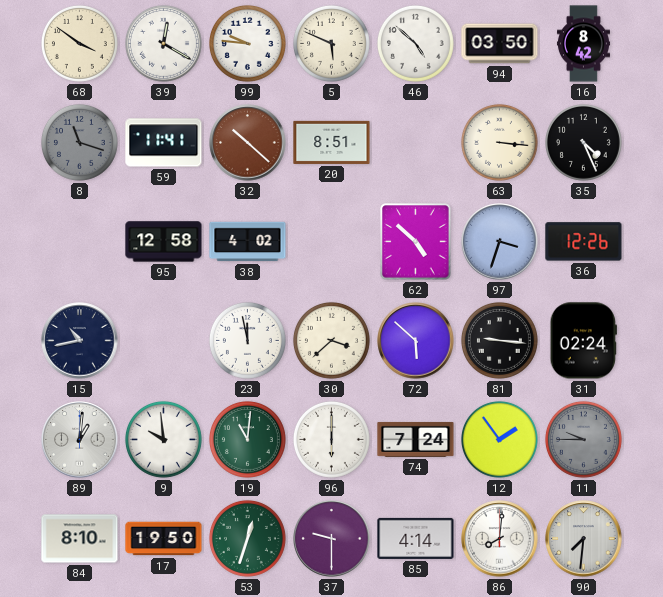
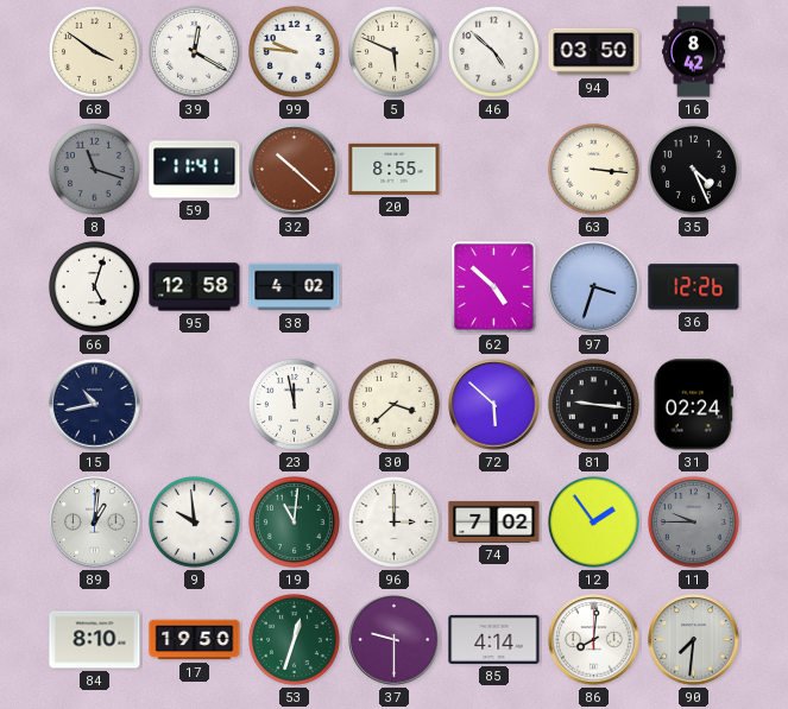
20: 8:51 -> 8:55 (395, 169)
66: none -> 5:03 (94, 286)
96: 6:00 -> 3:00 (393, 521)
74: 7:24 -> 7:02 (494, 521)
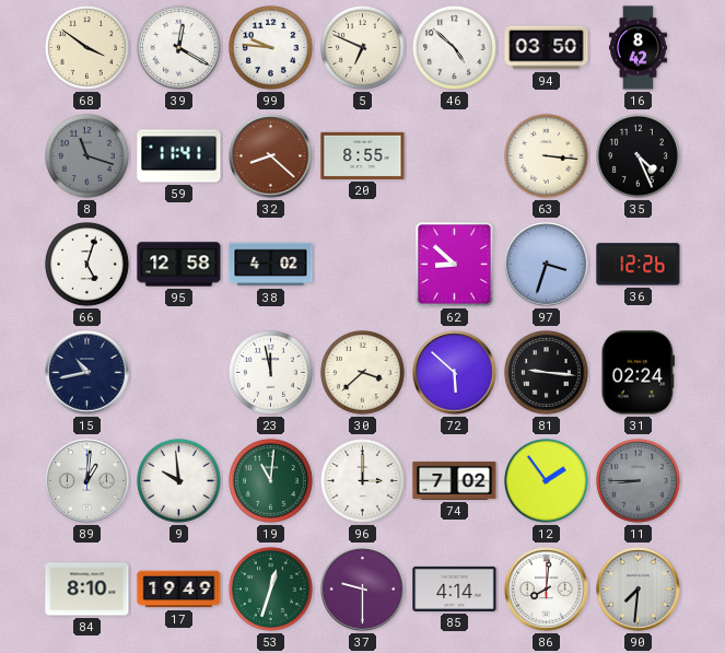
5: 5:49 -> 6:49 (362, 47)
32: 10:22 -> 8:22 (271, 156)
62: 4:52 -> 8:52 (455, 265)
11: 9:45 -> 8:45 (638, 480)
17: 19:50 -> 19:49 (179, 590)
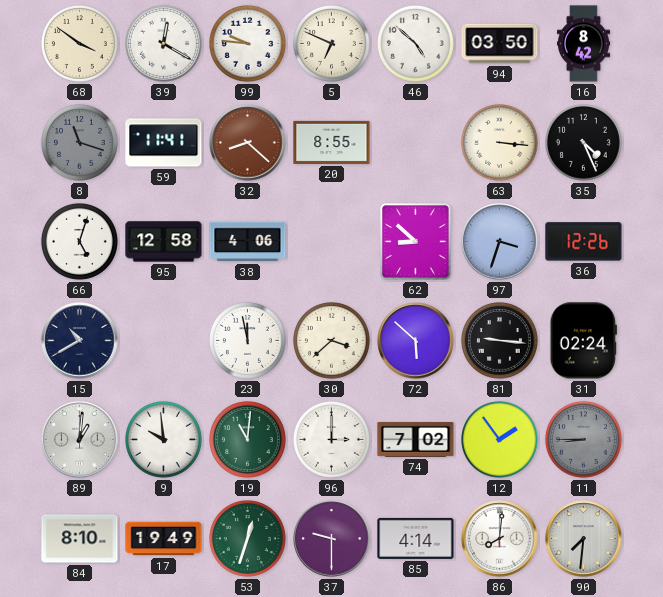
38: 4:02 -> 4:06 (248, 242)
15: 10:43 -> 10:40 (80, 341)
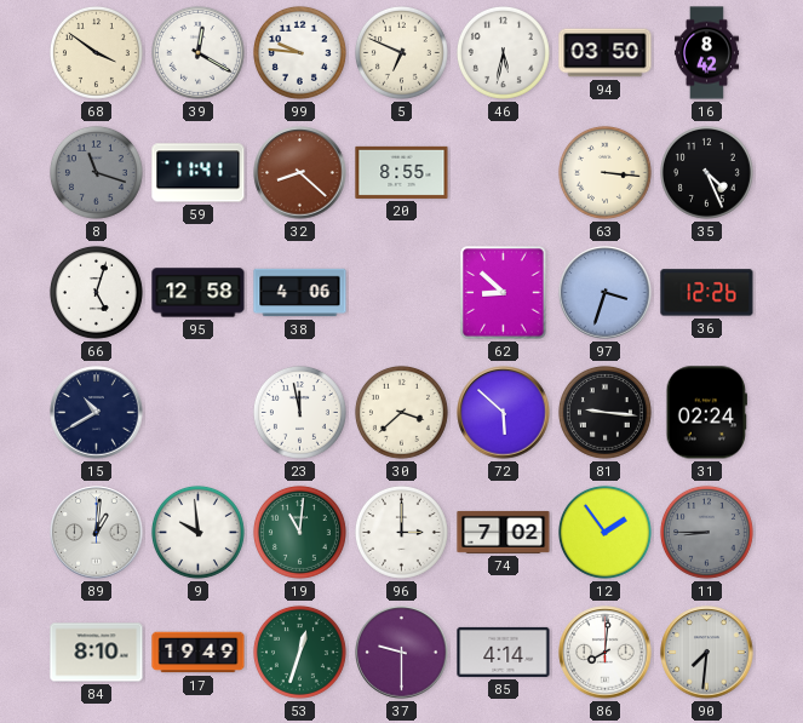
46: 4:52 -> 5:32 (503, 52)
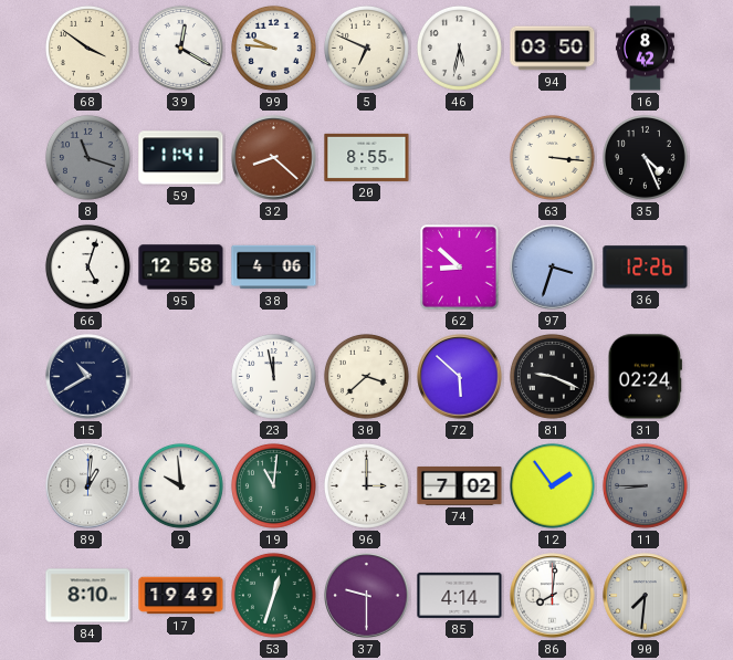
81: 9:16 -> 9:19 (552, 376)
